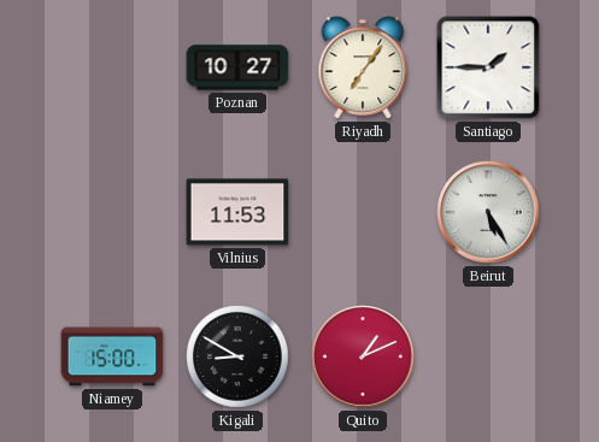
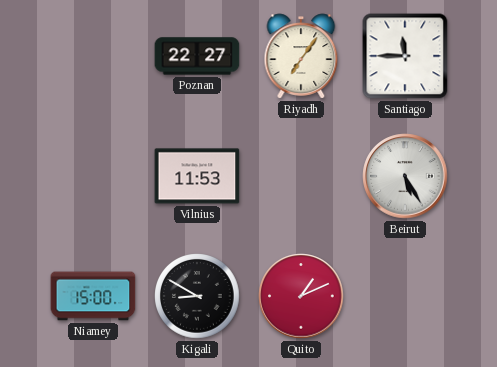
Poznan: 10:27 -> 22:27 (197, 56)
Santiago: 1:45 -> 11:45 (405, 56)
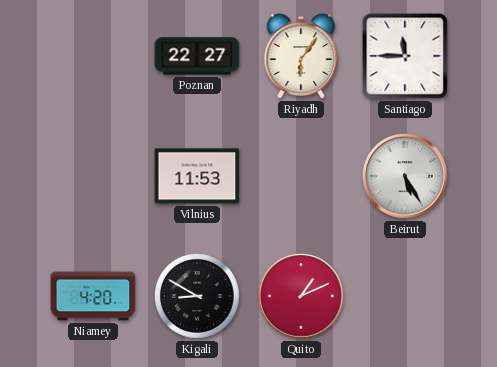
Riyadh: 7:06 -> 6:06 (301, 56)
Niamey: 15:00 -> 4:20 (93, 296)
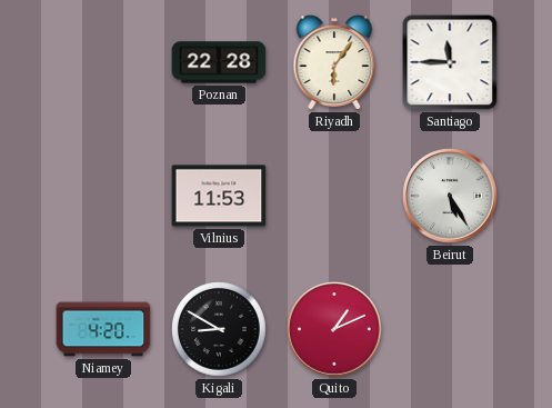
Poznan: 22:27 -> 22:28 (219, 62)
